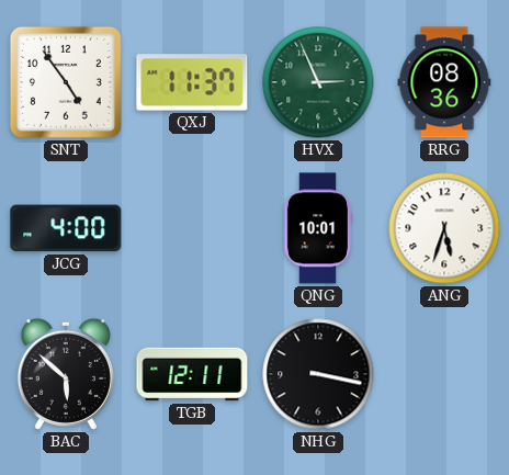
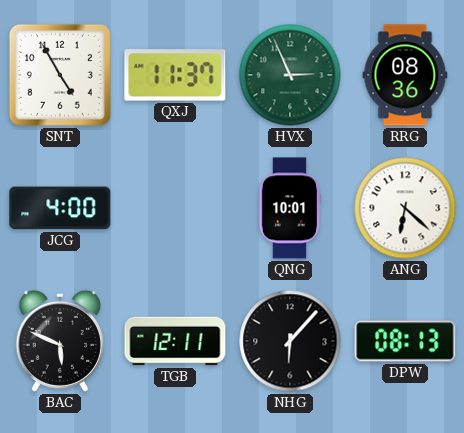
SNT: 4:54 -> 4:55 (60, 75)
ANG: 5:33 -> 6:22 (405, 208)
BAC: 5:52 -> 5:49 (60, 341)
NHG: 3:17 -> 6:07 (290, 341)
DPW: none -> 08:13 (405, 341)
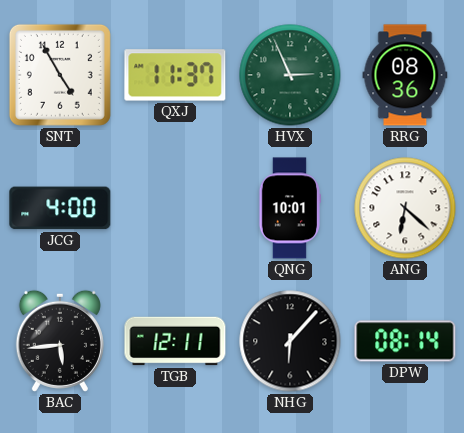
BAC: 5:49 -> 5:44 (60, 341)
DPW: 08:13 -> 08:14 (405, 341)
